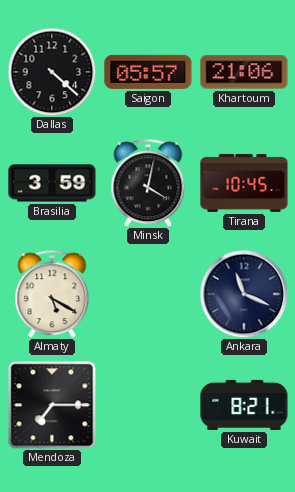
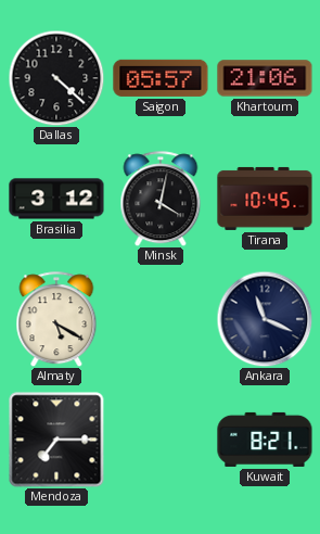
Brasilia: 3:59 -> 3:12 (56, 199)
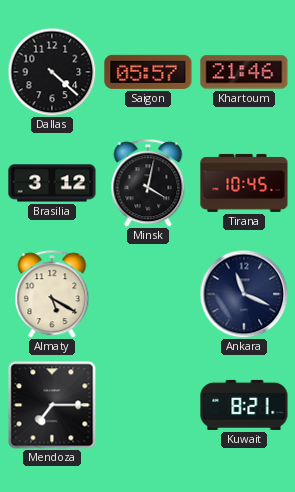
Khartoum: 21:06 -> 21:46 (244, 72)
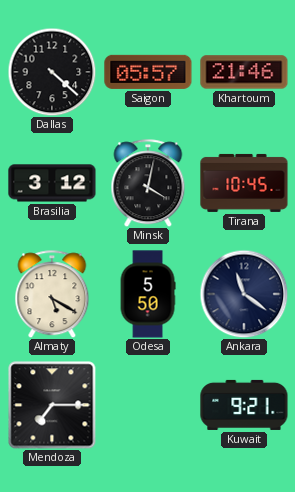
Odesa: none -> 5:50 (148, 294)
Ankara: 11:19 -> 11:21 (244, 294)
Kuwait: 8:21 -> 9:21 (244, 405)
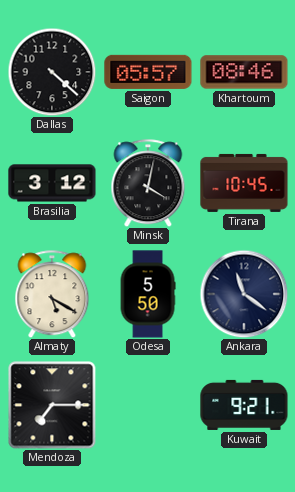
Khartoum: 21:46 -> 08:46 (244, 72)
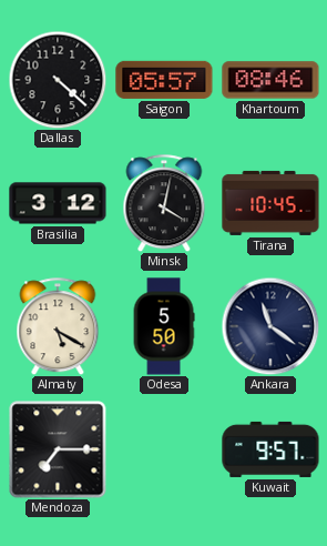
Kuwait: 9:21 -> 9:57 (270, 449)
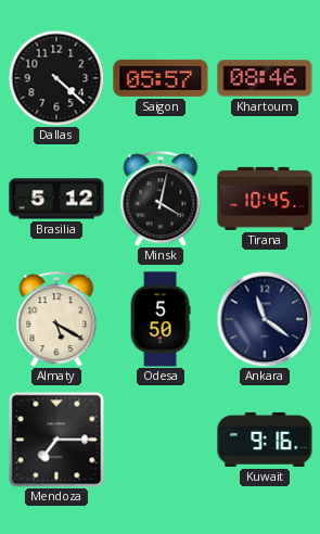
Brasilia: 3:12 -> 5:12 (56, 199)
Kuwait: 9:57 -> 9:16 (265, 440)
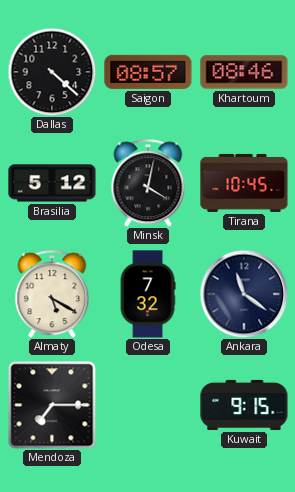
Saigon: 05:57 -> 08:57 (148, 72)
Odesa: 5:50 -> 7:32 (148, 294)
Kuwait: 9:16 -> 9:15 (244, 405)
